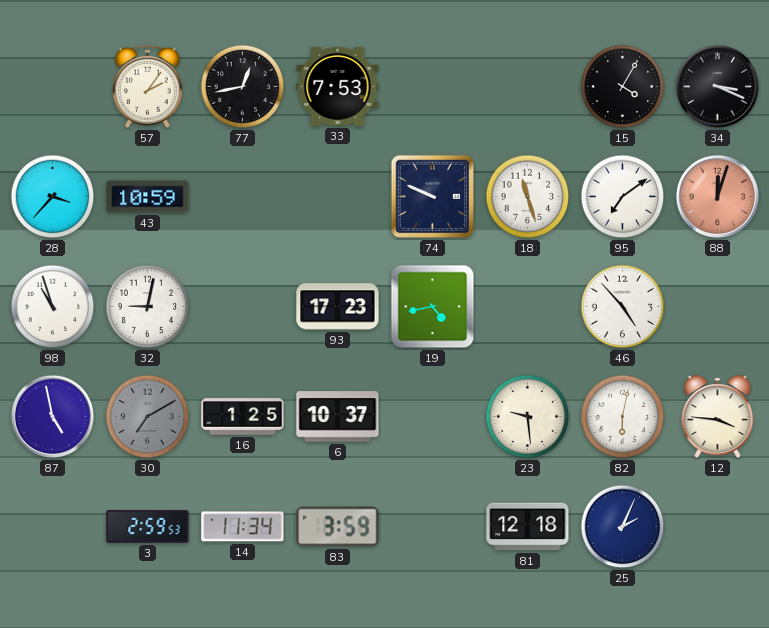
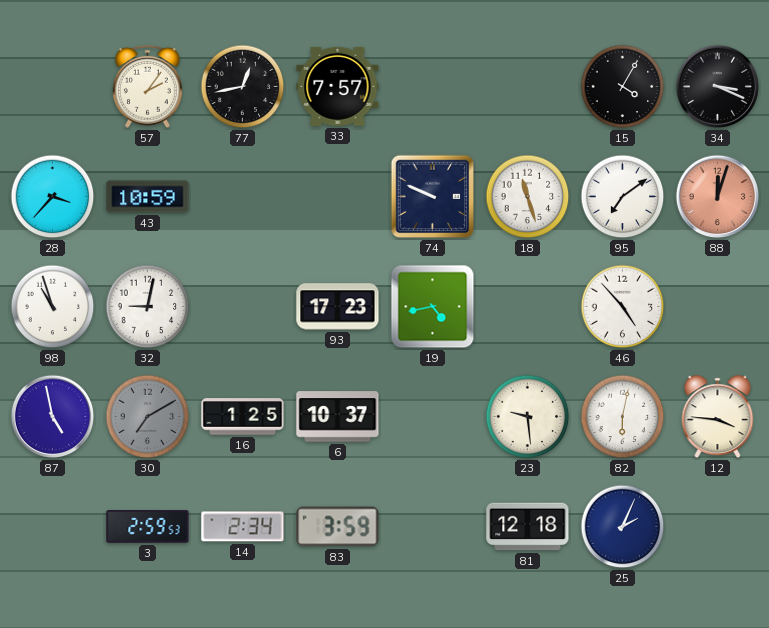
33: 7:53 -> 7:57 (338, 86)
14: 11:34 -> 2:34 (243, 527)
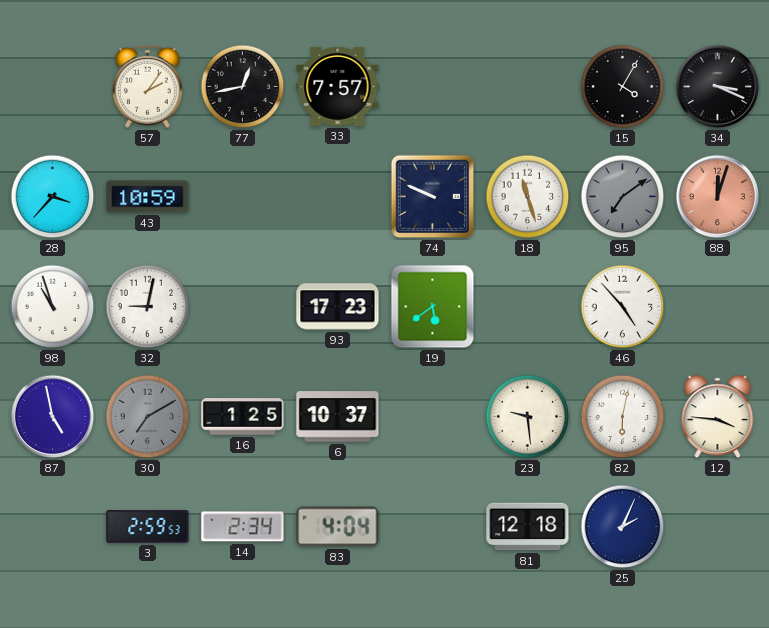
95 dial: white -> grey (623, 197)
19: 4:43 -> 5:39 (433, 307)
83: 3:59 -> 4:04 (338, 527)
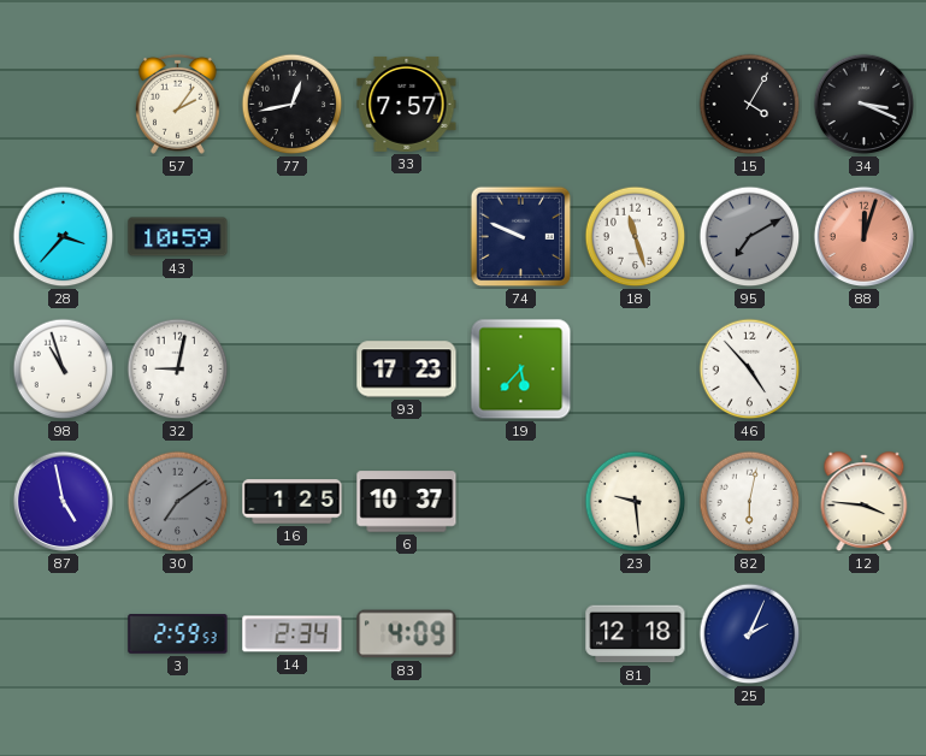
95: 7:09 -> 7:10 (750, 237)
19: 5:39 -> 5:37 (521, 370)
30: 7:10 -> 7:09 (178, 502)
83: 4:04 -> 4:09 (407, 634)
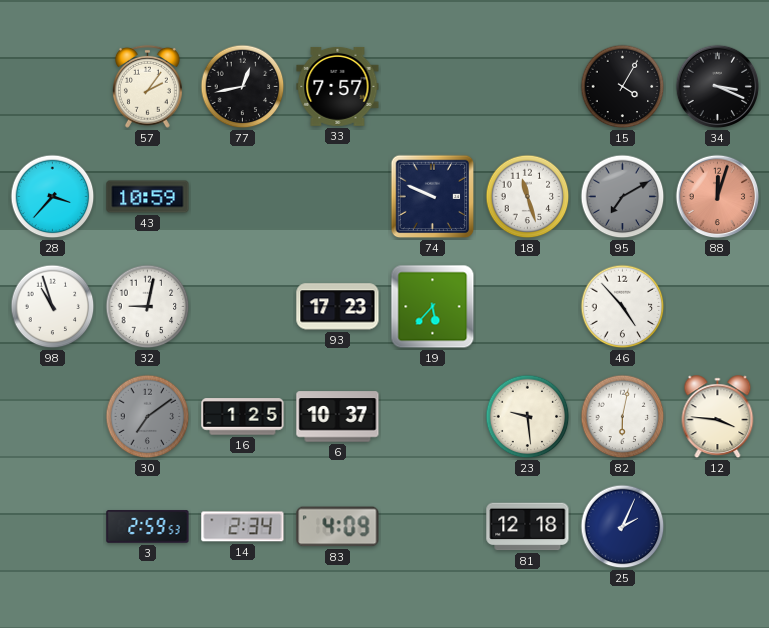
87: 4:58 -> none (64, 502)
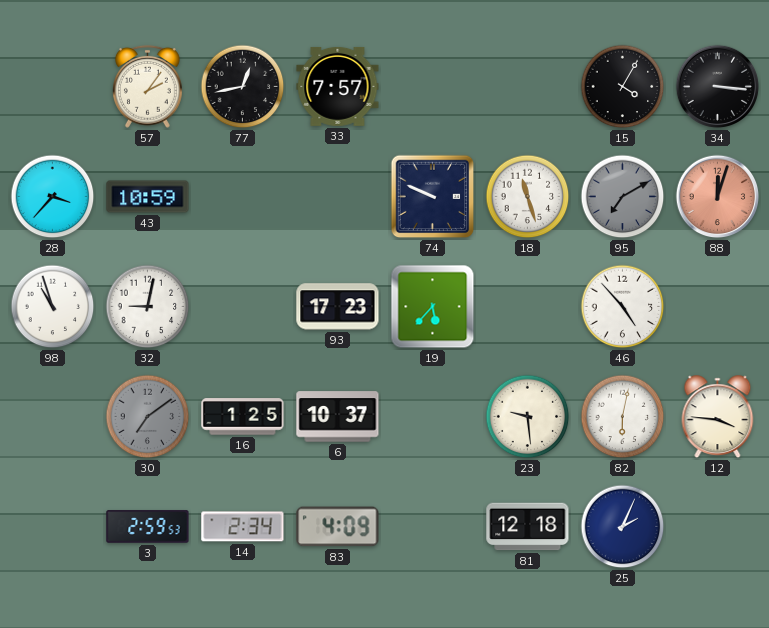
34: 3:19 -> 3:16 (718, 87)
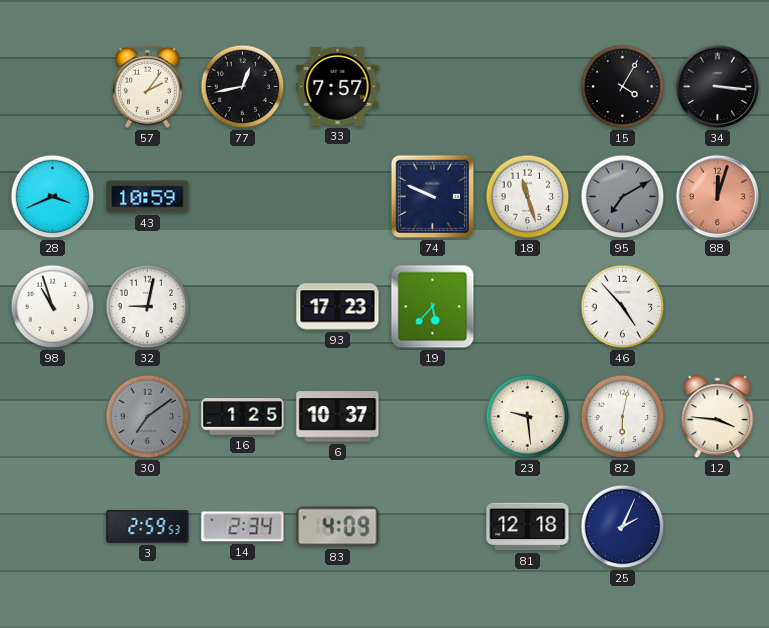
28: 3:37 -> 3:41 (53, 197)
